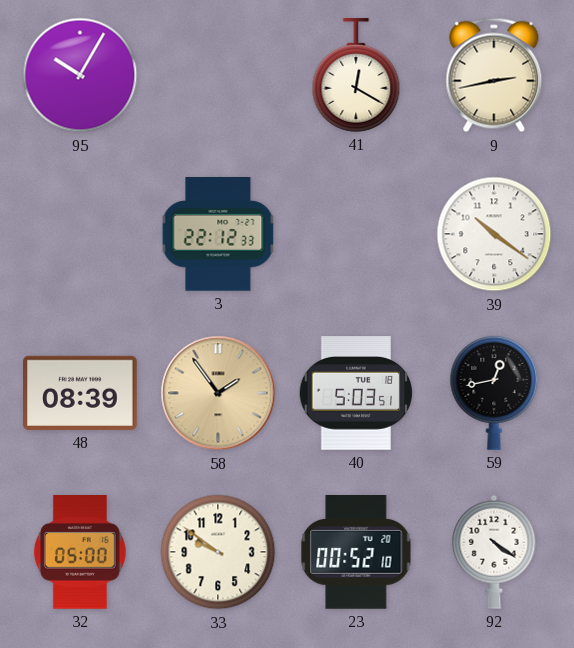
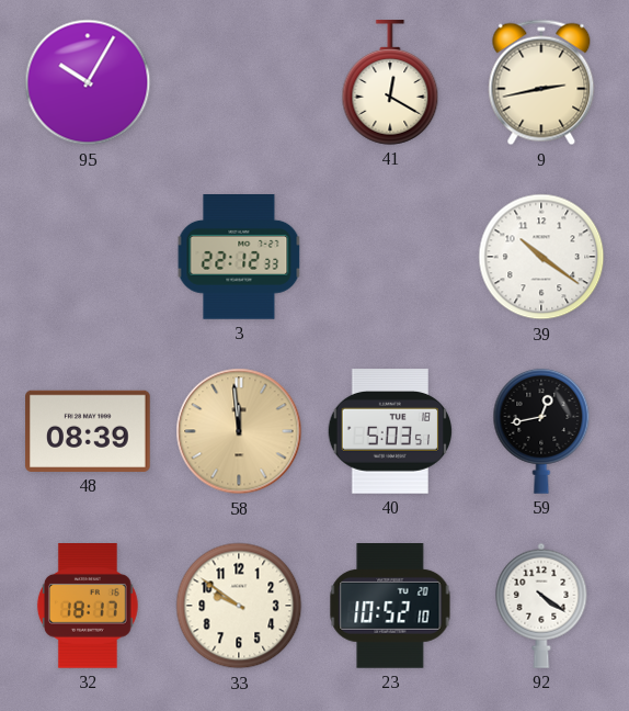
58: 1:54 -> 11:59 (239, 431)
32: 05:00 -> 18:17 (88, 607)
23: 00:52 -> 10:52 (390, 606)
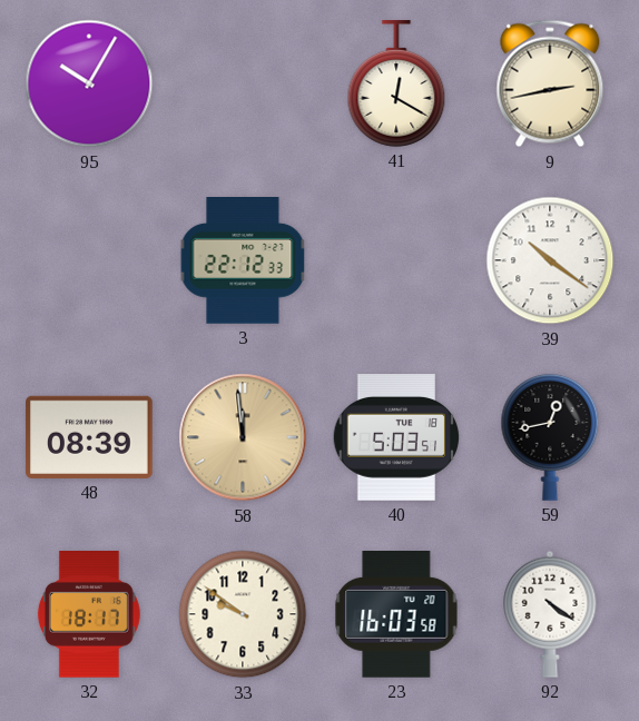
23: 10:52 -> 16:03 (396, 614)
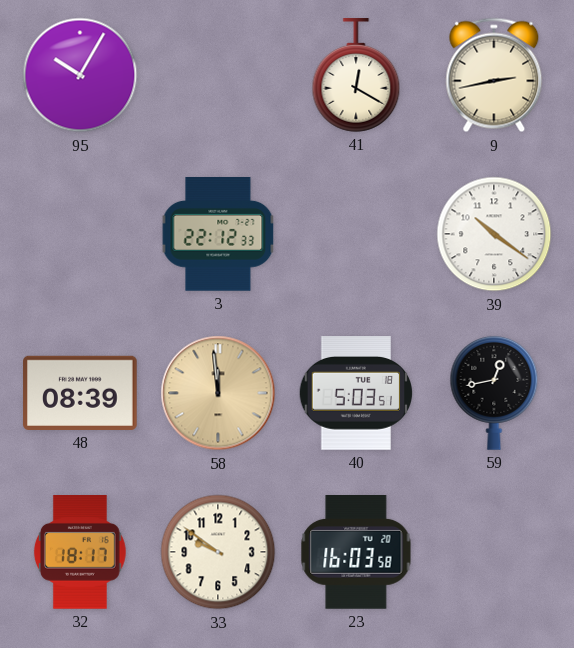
92: 4:21 -> none (550, 614)
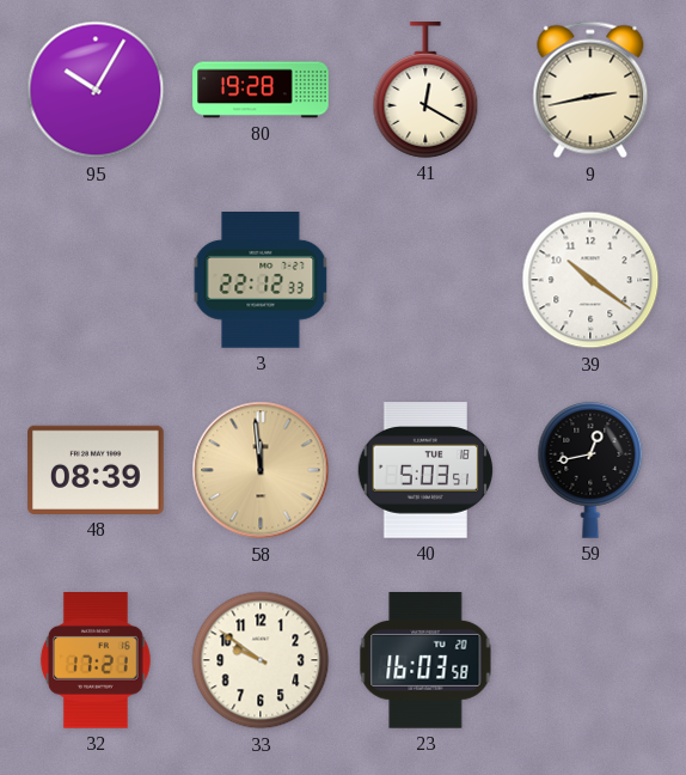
80: none -> 19:28 (261, 90)
32: 18:17 -> 17:21 (96, 661)
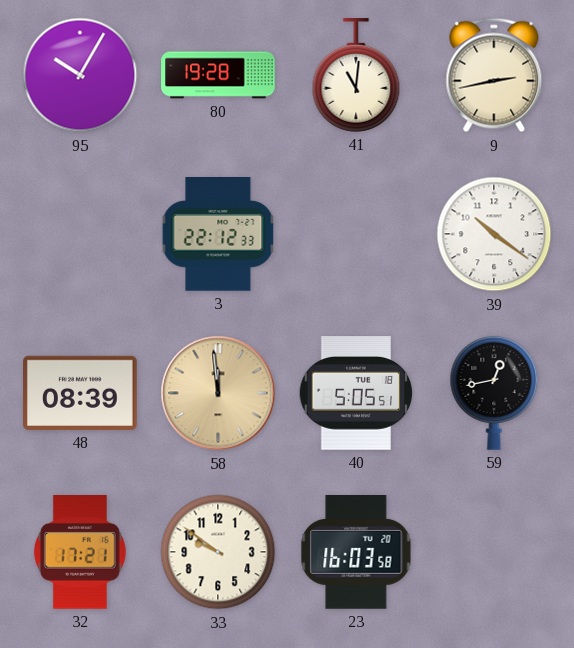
41: 12:20 -> 11:01 (356, 75)
40: 5:03 -> 5:05 (356, 393)
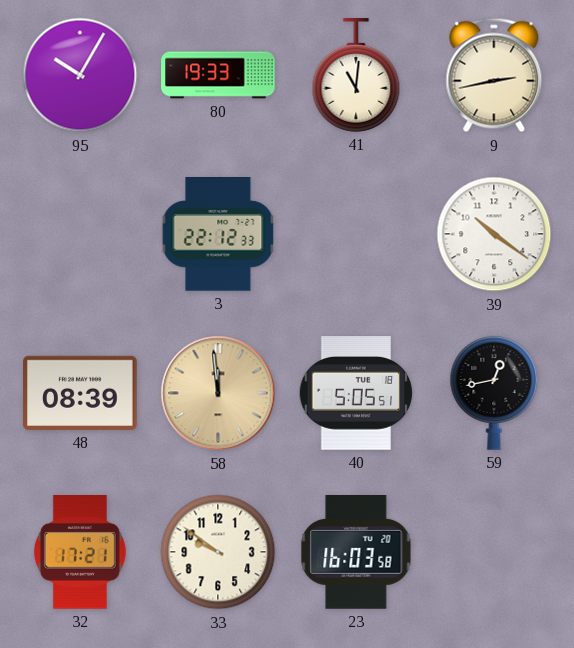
80: 19:28 -> 19:33 (218, 75)
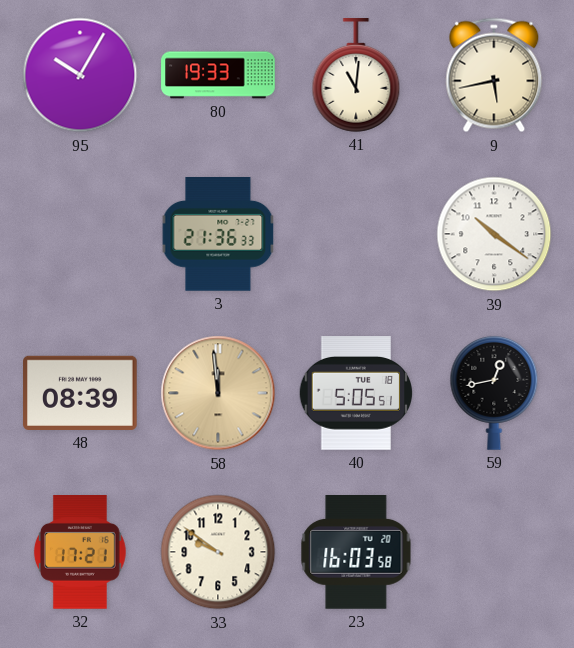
9: 2:43 -> 5:43 (494, 75)
3: 22:12 -> 21:36 (218, 235)
